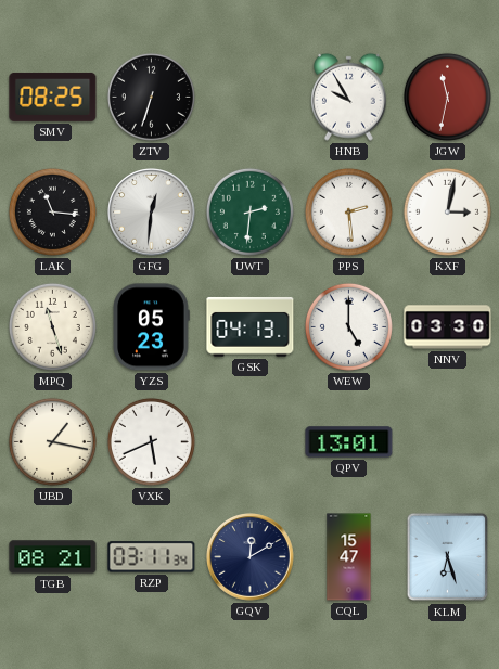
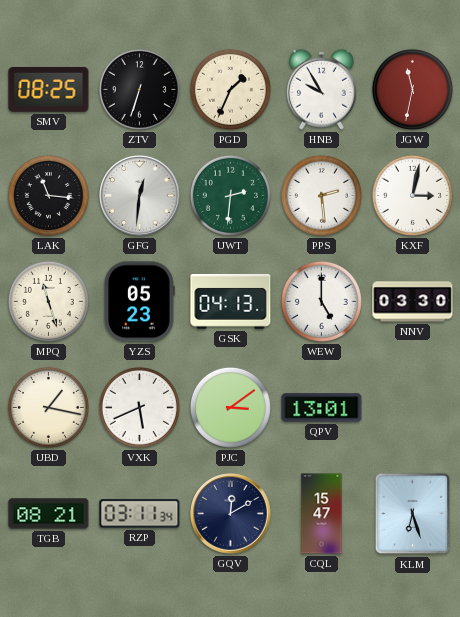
PGD: none -> 1:34 (230, 89)
PJC: none -> 3:09 (230, 407)
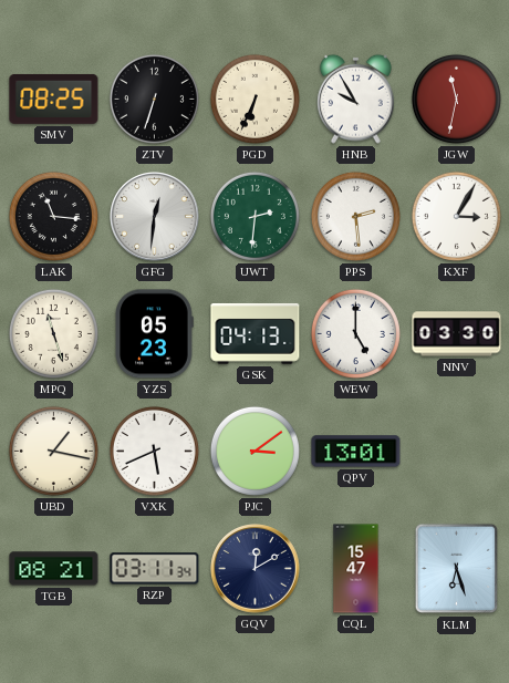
PGD: 1:34 -> 6:34 (254, 99)
KXF: 3:02 -> 3:05 (456, 216)
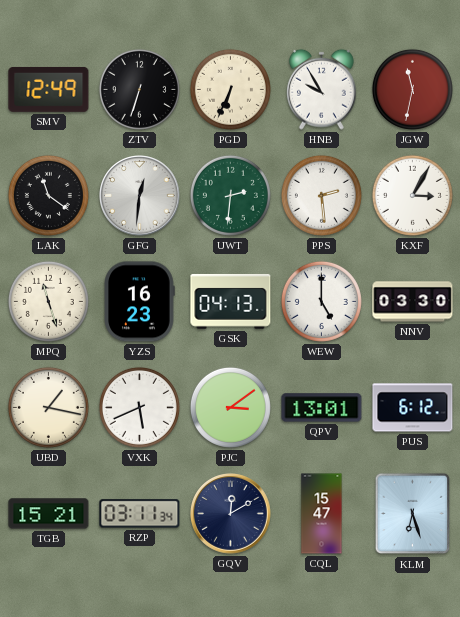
SMV: 08:25 -> 12:49 (49, 89)
LAK: 11:16 -> 11:21 (48, 195)
YZS: 05:23 -> 16:23 (139, 302)
PUS: none -> 6:12 (413, 408)
TGB: 08:21 -> 15:21 (49, 514)
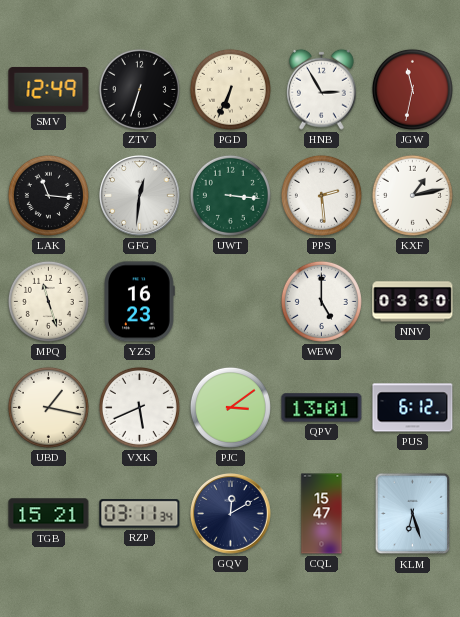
HNB: 9:55 -> 2:55 (321, 89)
LAK: 11:21 -> 11:16 (48, 195)
UWT: 2:31 -> 3:16 (230, 195)
KXF: 3:05 -> 1:13 (412, 195)
GSK: 04:13 -> none (231, 301)
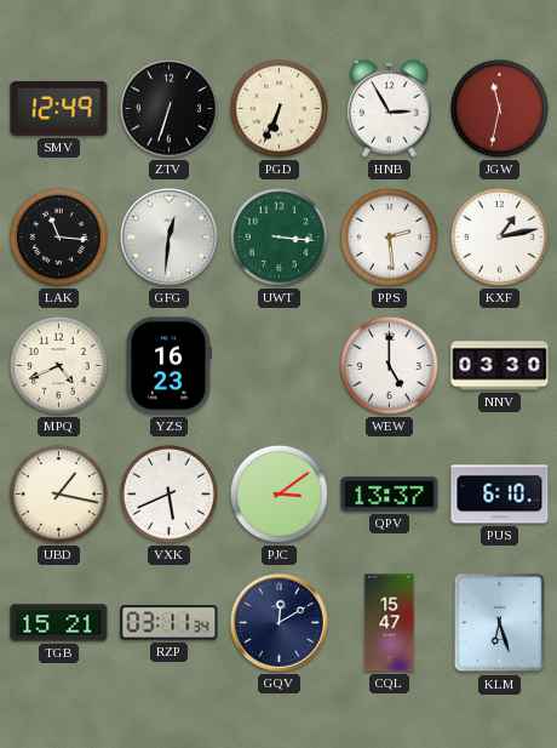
MPQ: 11:27 -> 4:41 (58, 365)
QPV: 13:01 -> 13:37 (390, 495)
PUS: 6:12 -> 6:10 (500, 495)
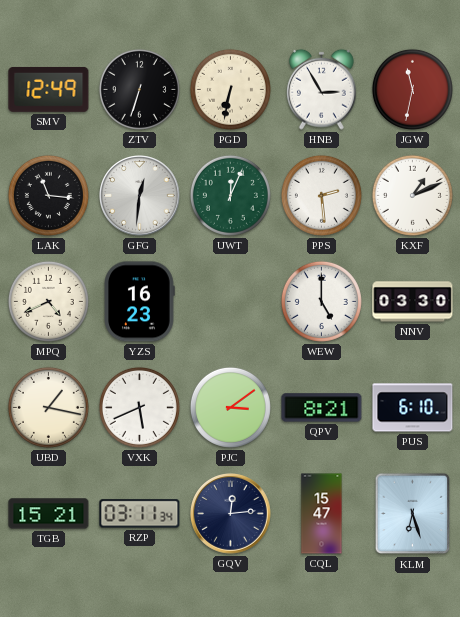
PGD: 6:34 -> 6:32 (230, 89)
UWT: 3:16 -> 12:04 (230, 195)
KXF: 1:13 -> 1:11 (412, 195)
QPV: 13:37 -> 8:21 (322, 408)
GQV: 12:10 -> 12:14 (231, 514)
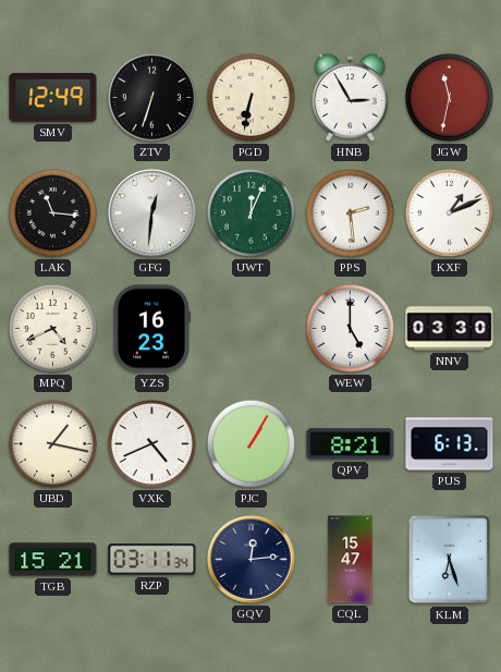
VXK: 5:41 -> 4:41 (151, 443)
PJC: 3:09 -> 1:05 (250, 443)
PUS: 6:10 -> 6:13 (450, 444)
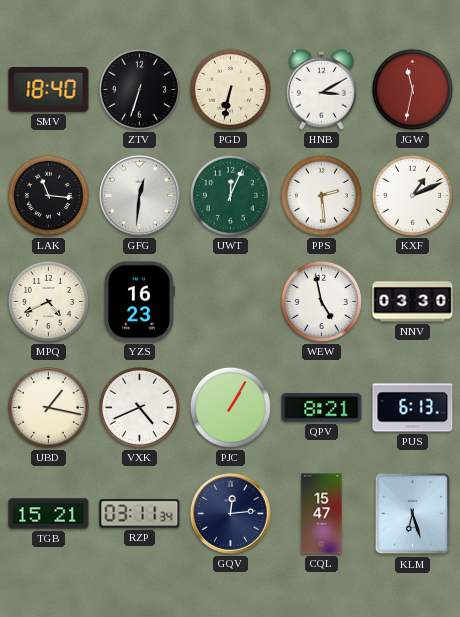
SMV: 12:49 -> 18:40 (49, 89)
HNB: 2:55 -> 3:10 (321, 89)
WEW: 5:00 -> 4:58 (321, 301)
